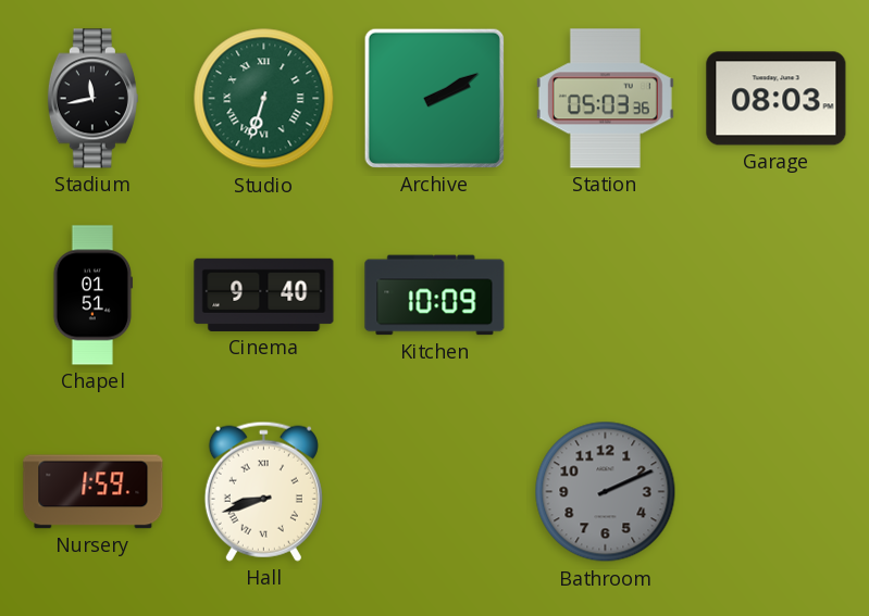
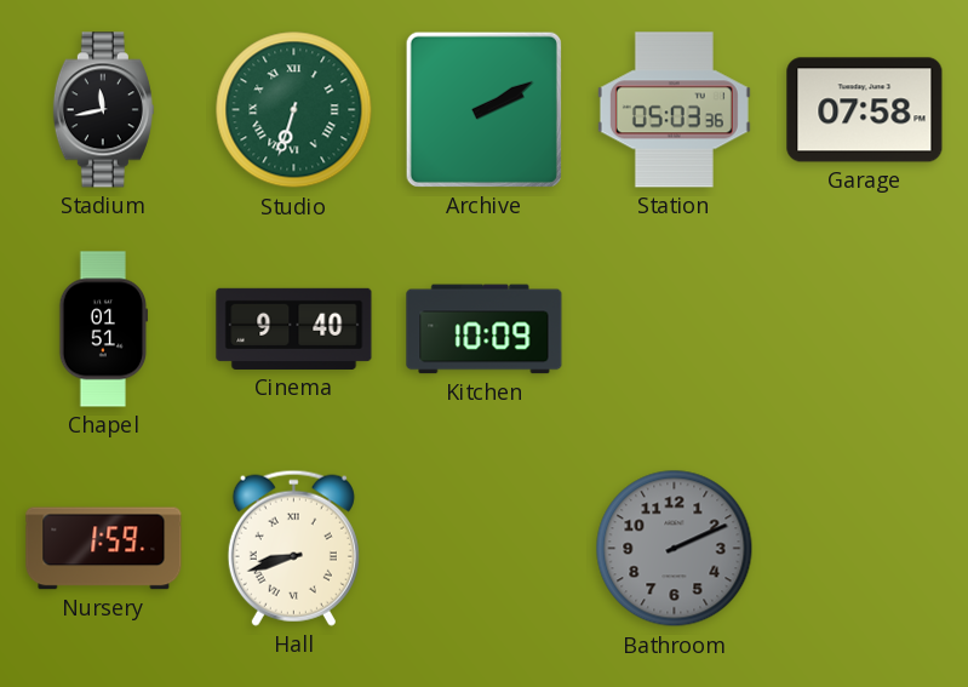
Garage: 08:03 -> 07:58 (865, 110)
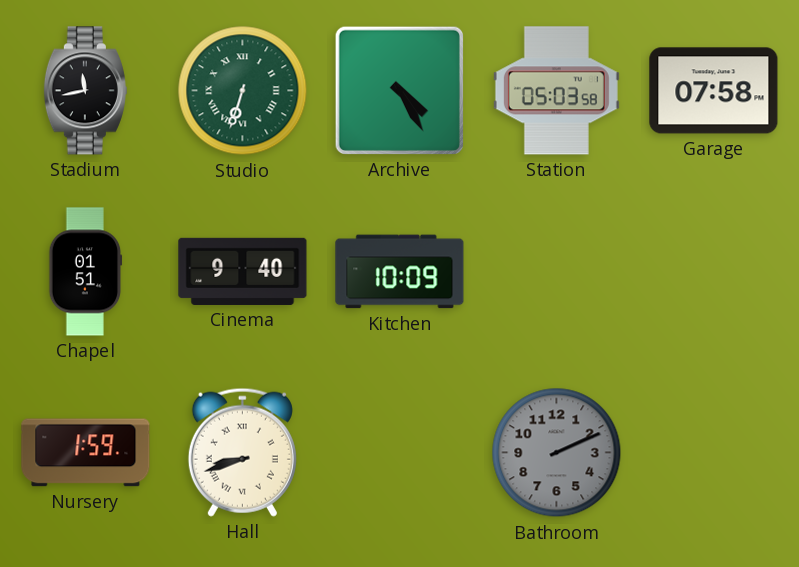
Archive: 2:10 -> 4:25 (399, 90)
Station: 05:03:36 -> 05:03:58 (556, 91)
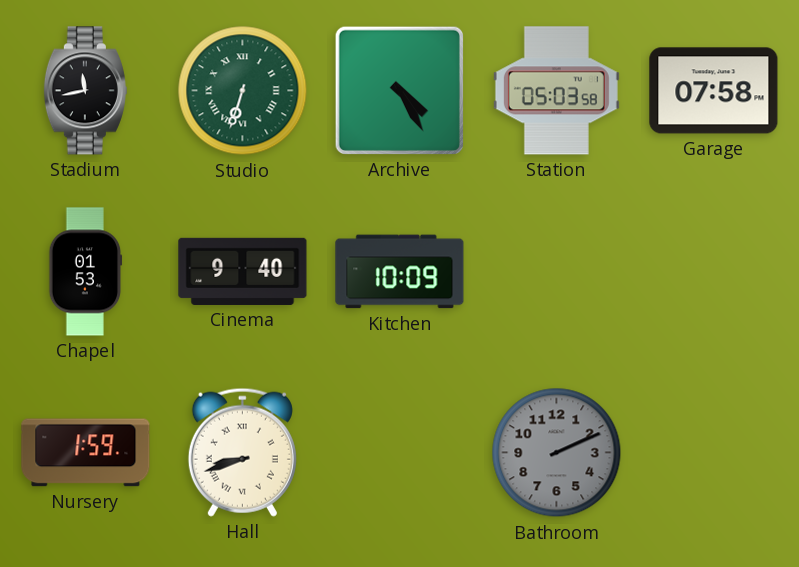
Chapel: 01:51 -> 01:53 (86, 272)
